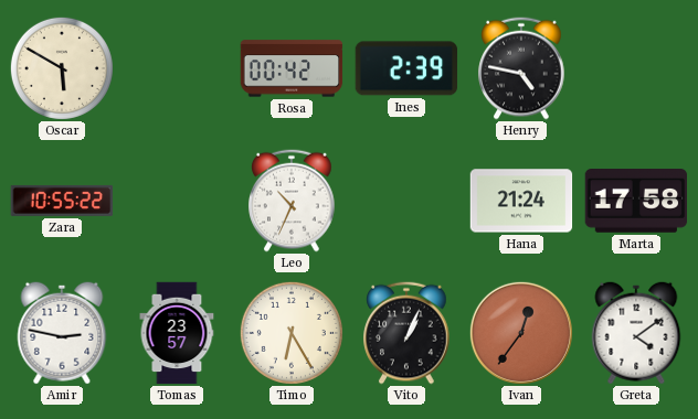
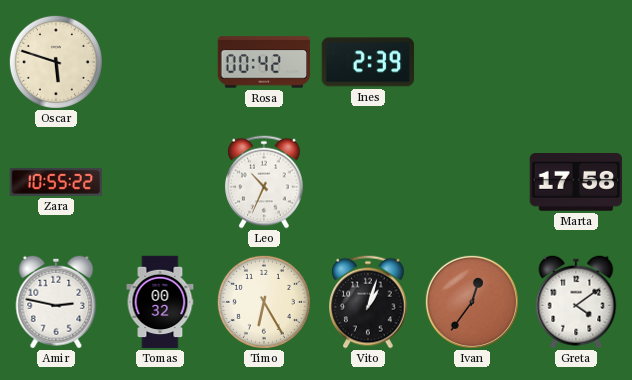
Oscar: 5:50 -> 5:48 (56, 62)
Henry: 4:47 -> none (521, 68)
Hana: 21:24 -> none (521, 201)
Tomas: 23:57 -> 00:32 (160, 302)
Vito: 1:04 -> 1:03 (368, 302)
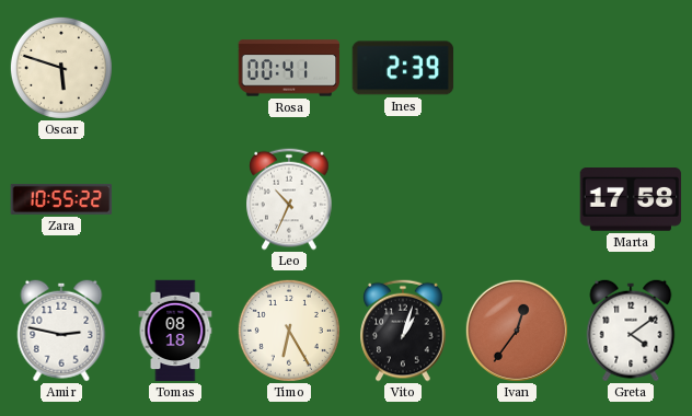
Rosa: 00:42 -> 00:41 (289, 68)
Tomas: 00:32 -> 08:18 (175, 331)
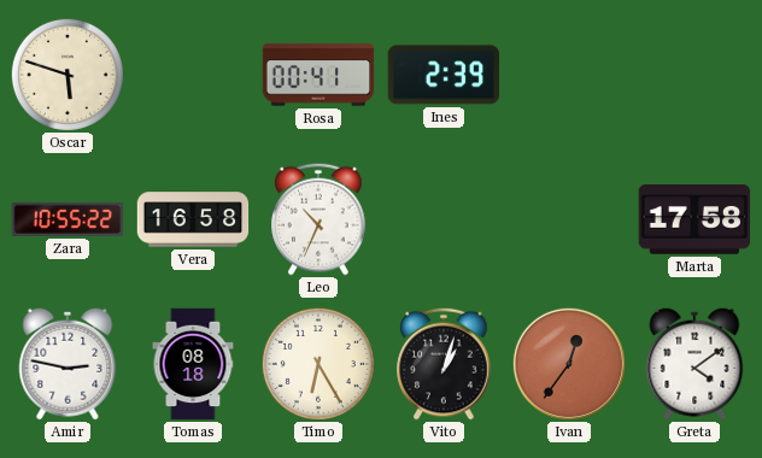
Vera: none -> 16:58 (193, 219)
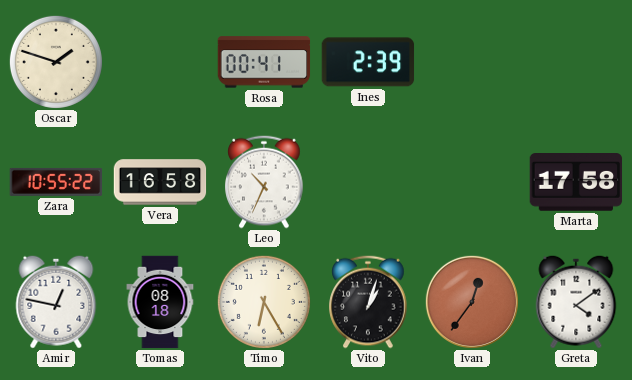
Oscar: 5:48 -> 1:48 (56, 62)
Amir: 2:47 -> 12:47 (56, 302)
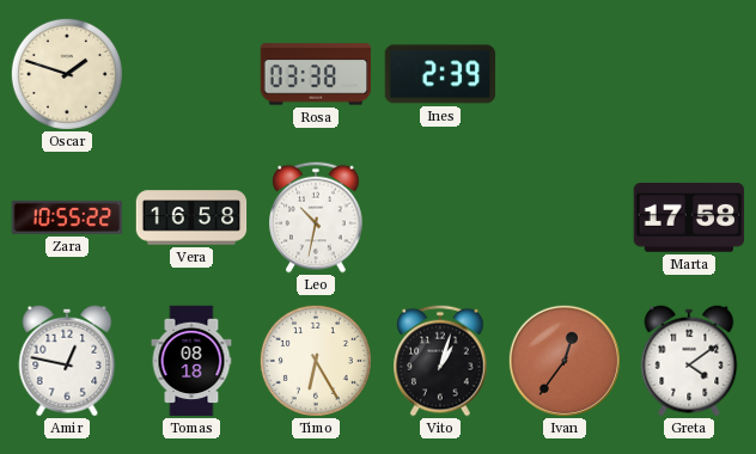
Rosa: 00:41 -> 03:38 (316, 74)
Leo: 10:34 -> 10:32 (316, 217)
